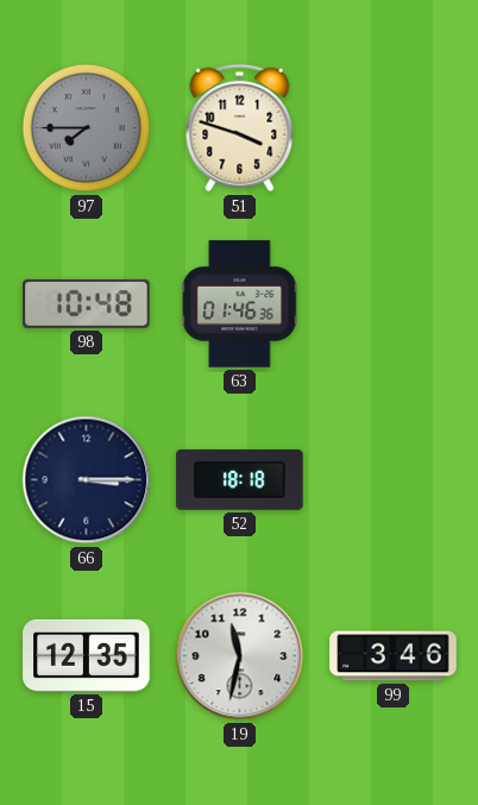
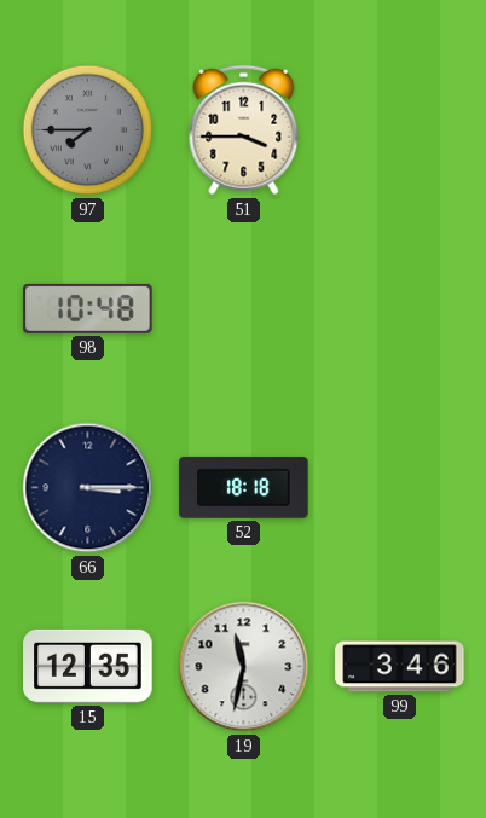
51: 3:48 -> 3:45 (244, 130)
63: 01:46 -> none (240, 304)
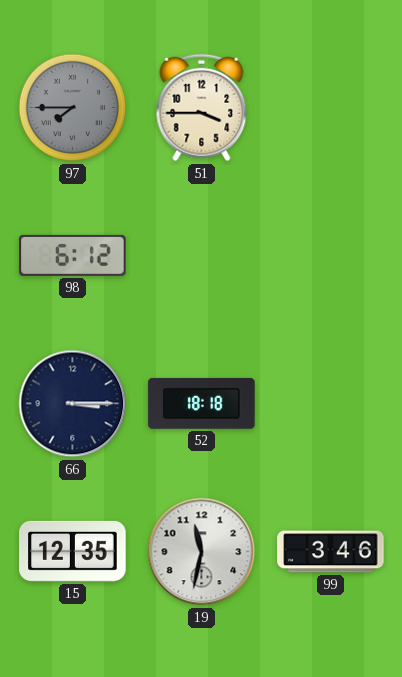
98: 10:48 -> 6:12 (73, 255)
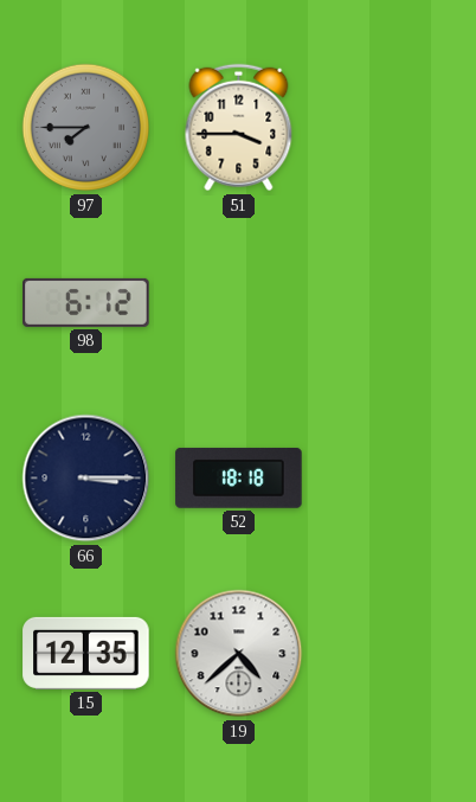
19: 11:32 -> 4:38 (239, 654)
99: 3:46 -> none (331, 552)
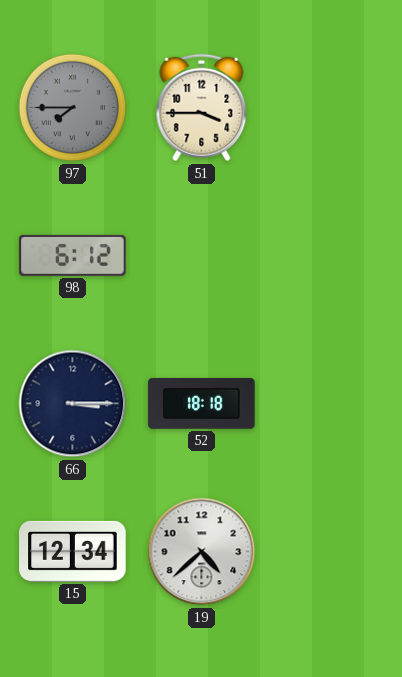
15: 12:35 -> 12:34 (73, 551)
